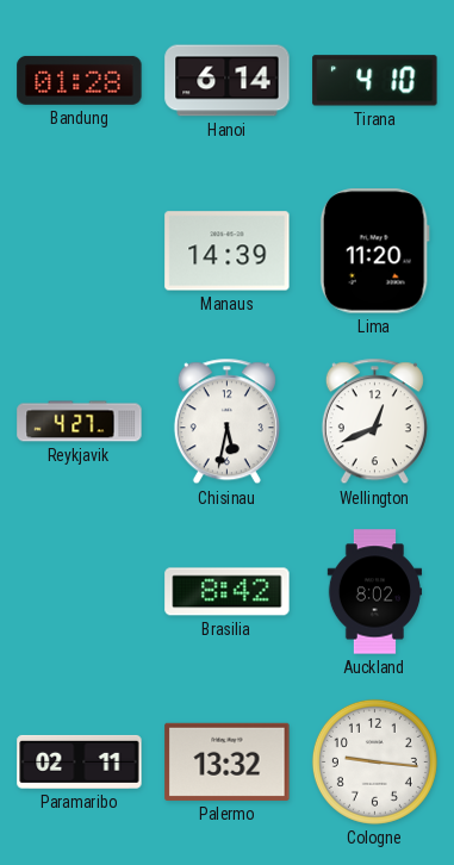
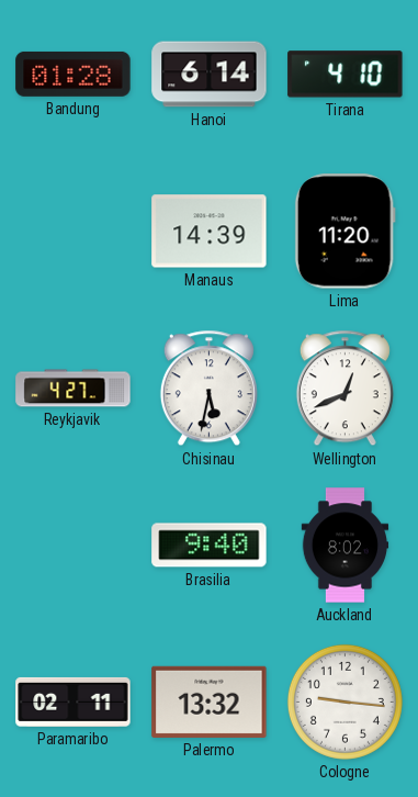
Brasilia: 8:42 -> 9:40 (210, 546)
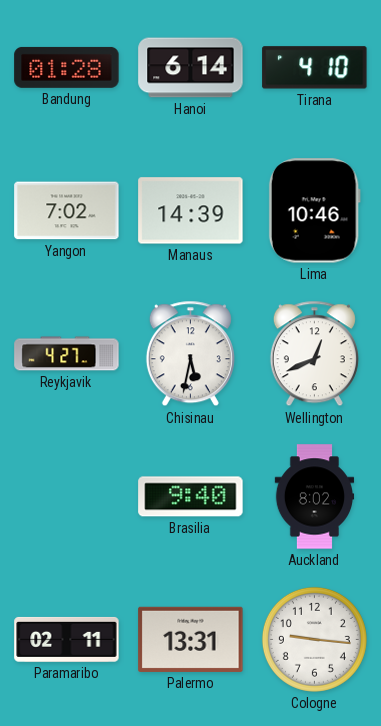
Yangon: none -> 7:02 (67, 211)
Lima: 11:20 -> 10:46 (314, 211)
Palermo: 13:32 -> 13:31 (191, 639)
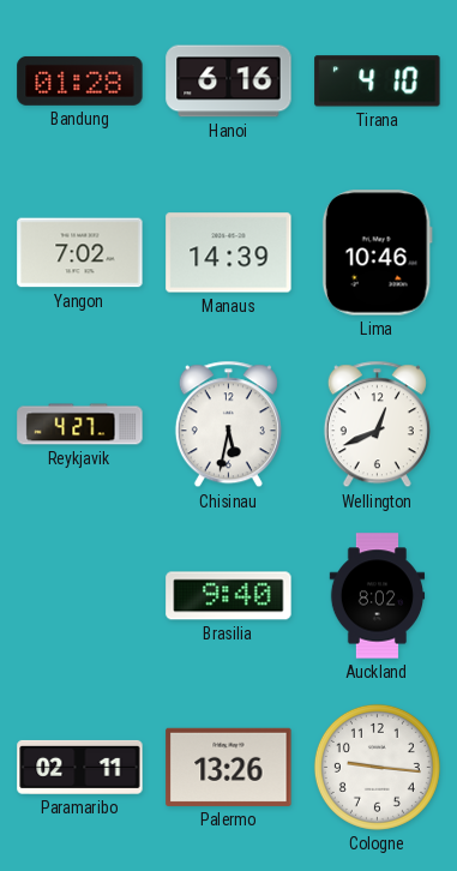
Hanoi: 6:14 -> 6:16 (229, 82)
Palermo: 13:31 -> 13:26 (229, 767)
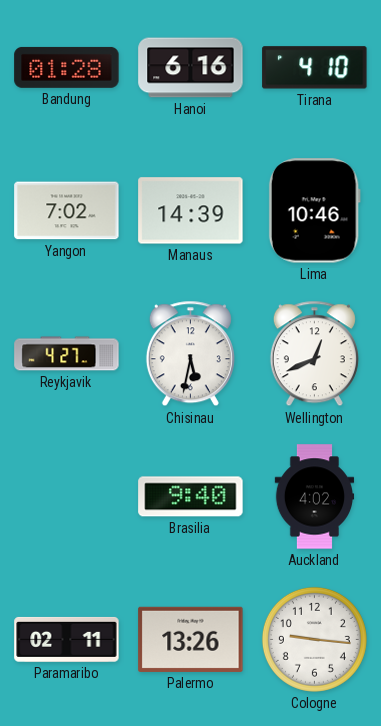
Auckland: 8:02 -> 4:02 (315, 497)
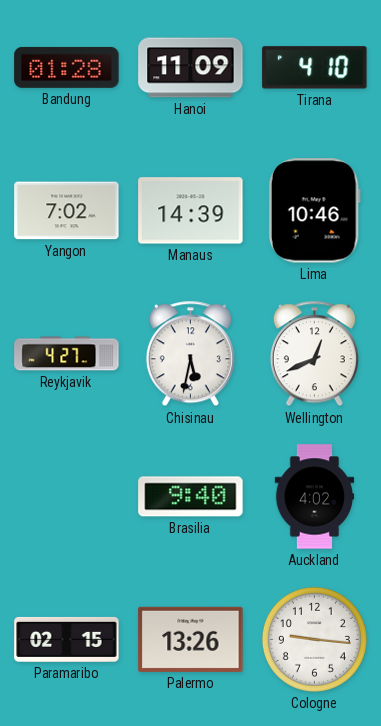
Hanoi: 6:16 -> 11:09 (191, 68)
Paramaribo: 02:11 -> 02:15 (67, 639)
